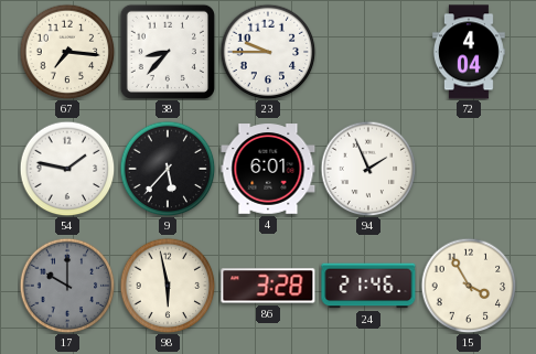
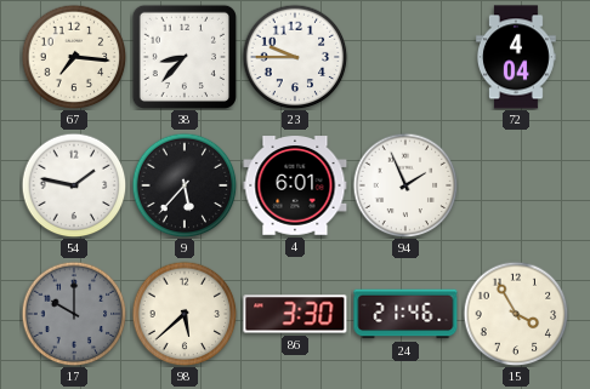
98: 5:58 -> 5:38 (185, 314)
86: 3:28 -> 3:30 (295, 314)
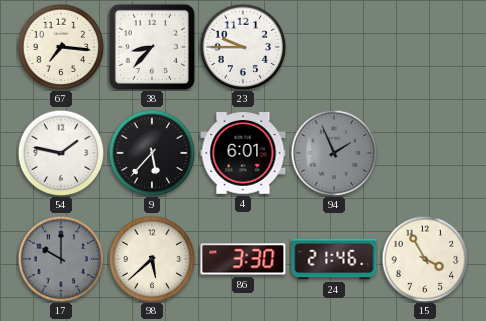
72: 4:04 -> none (516, 57)
94 dial: white -> grey (334, 153)
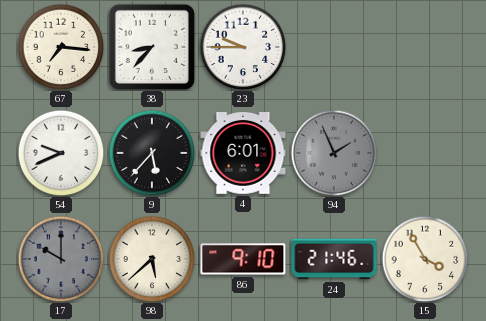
54: 1:47 -> 9:41 (61, 153)
86: 3:30 -> 9:10 (243, 259)
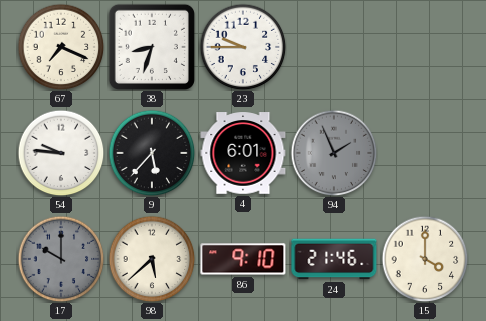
67: 7:16 -> 7:19 (61, 47)
38: 8:37 -> 8:33 (151, 46)
54: 9:41 -> 9:46 (61, 153)
15: 3:55 -> 4:00 (425, 259)
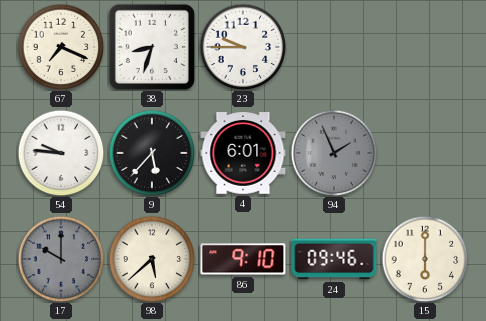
24: 21:46 -> 09:46 (334, 259)
15: 4:00 -> 6:00 (425, 259)
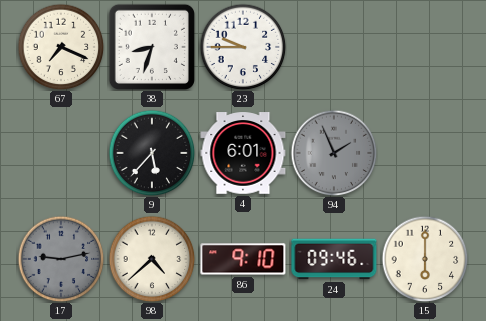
54: 9:46 -> none (61, 153)
17: 10:00 -> 9:13 (61, 259)
98: 5:38 -> 4:38 (152, 259)
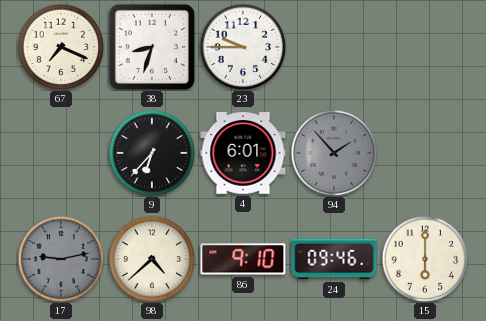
9: 5:37 -> 6:37 (152, 153)
94: 1:56 -> 1:53 (334, 153)
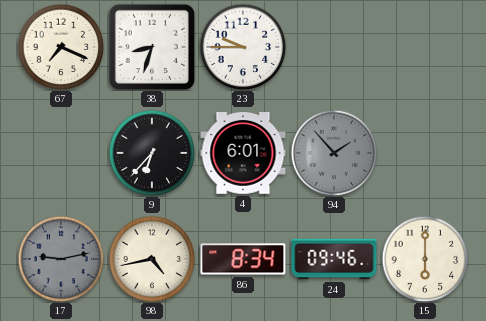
98: 4:38 -> 4:43 (152, 259)
86: 9:10 -> 8:34 (243, 259)
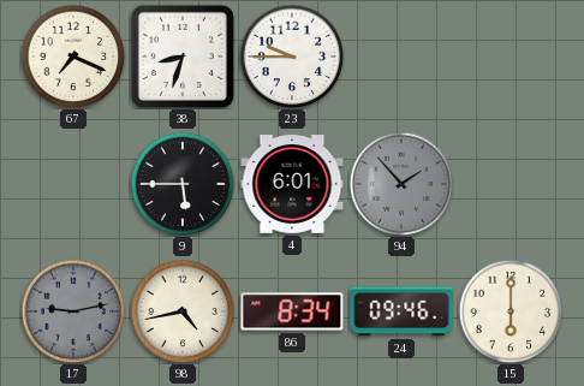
9: 6:37 -> 5:45 (183, 184)
